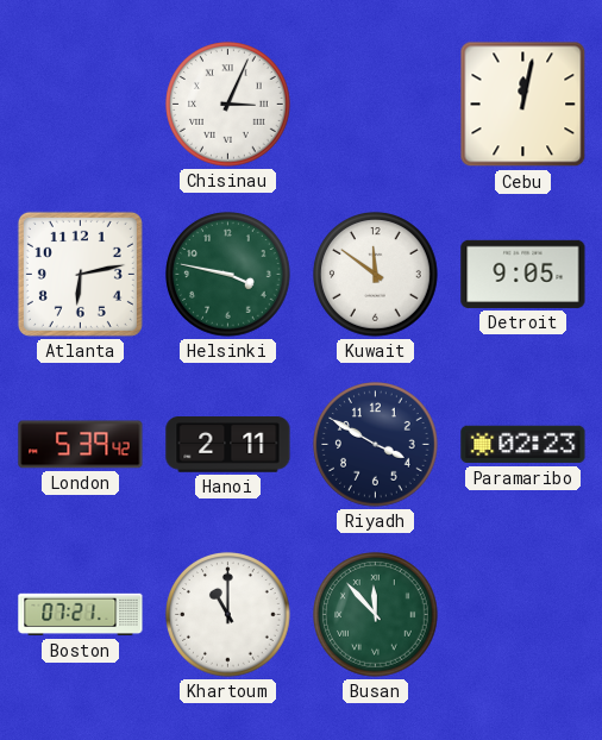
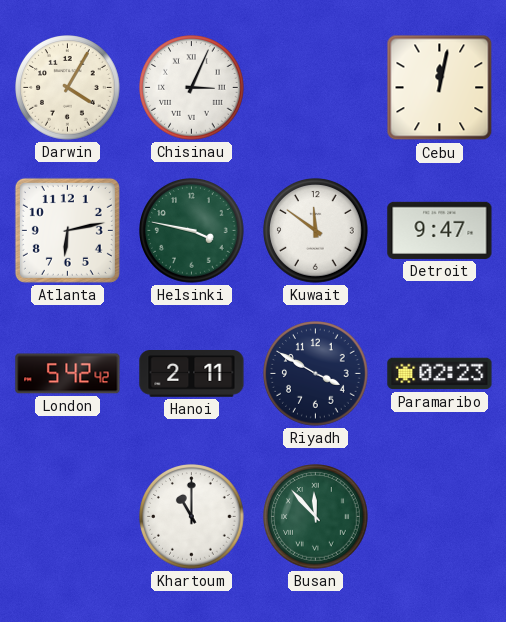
Darwin: none -> 4:05 (68, 88)
Detroit: 9:05 -> 9:47 (440, 230)
London: 5:39 -> 5:42 (68, 374)
Boston: 07:21 -> none (81, 615)
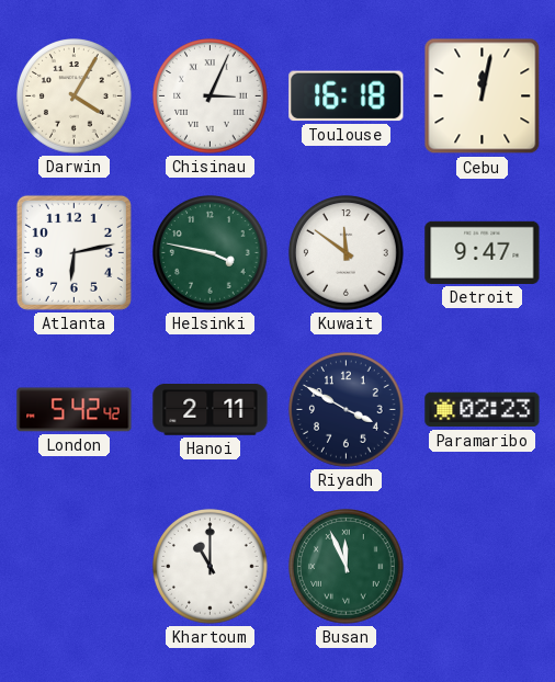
Toulouse: none -> 16:18 (347, 96)
Busan: 11:53 -> 11:56 (347, 567)
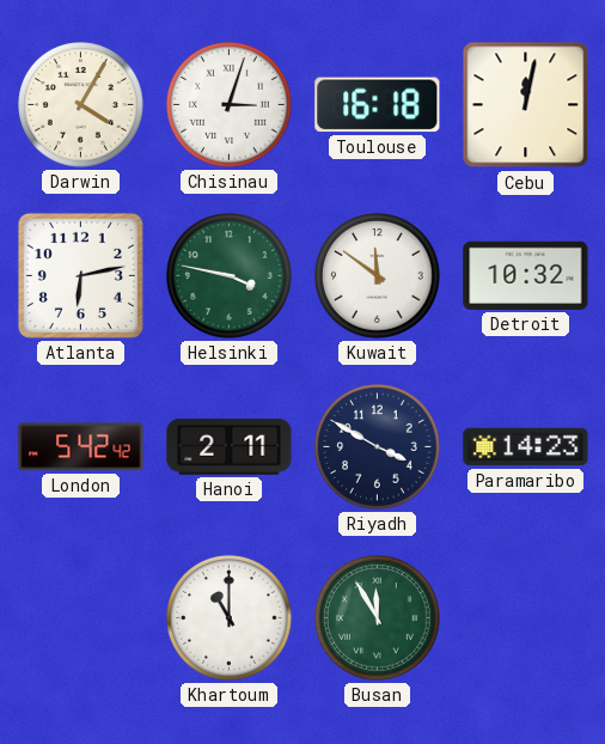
Chisinau: 3:04 -> 3:03 (230, 105)
Detroit: 9:47 -> 10:32 (526, 275)
Paramaribo: 02:23 -> 14:23 (526, 447)
Busan: 11:56 -> 11:55 (378, 618)
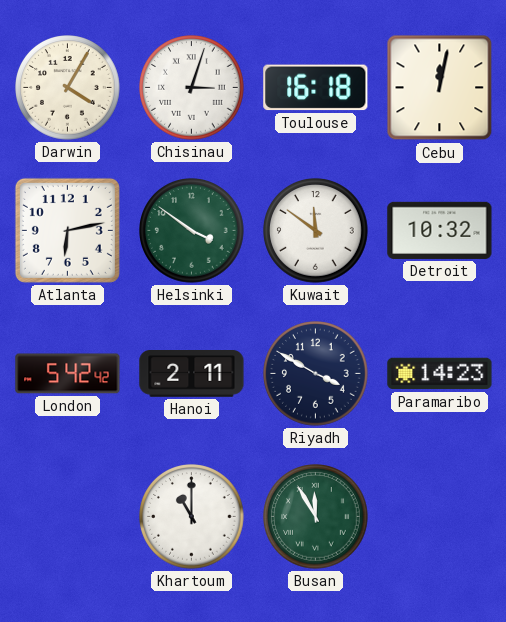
Helsinki: 3:47 -> 3:51 (192, 231)
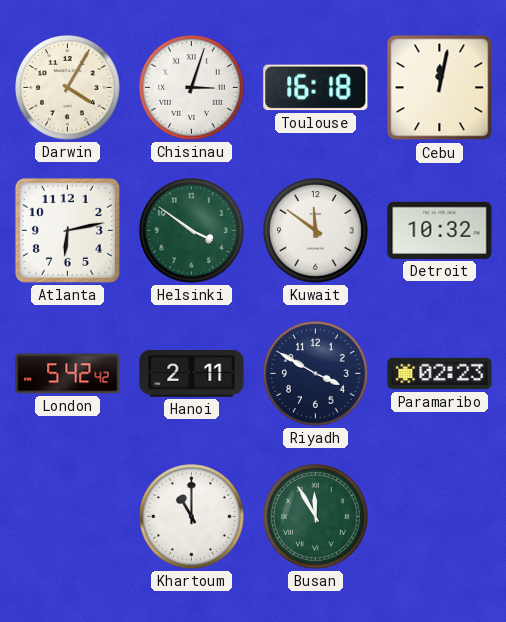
Paramaribo: 14:23 -> 02:23 (440, 374)
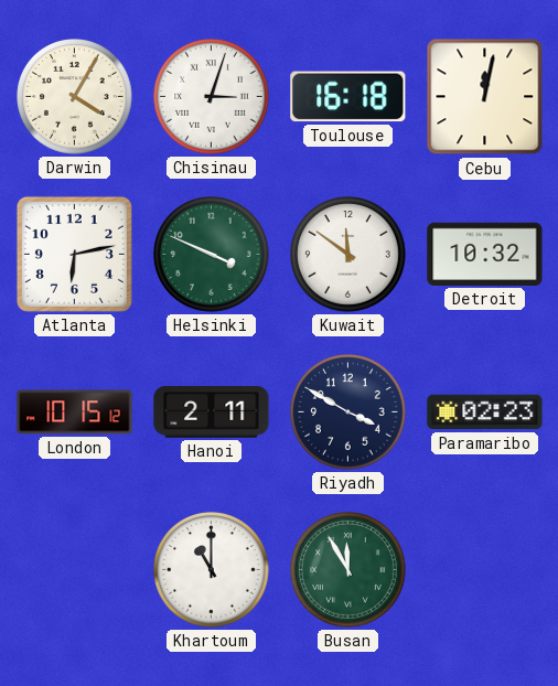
Helsinki: 3:51 -> 3:49 (212, 255)
London: 5:42 -> 10:15 (75, 412)
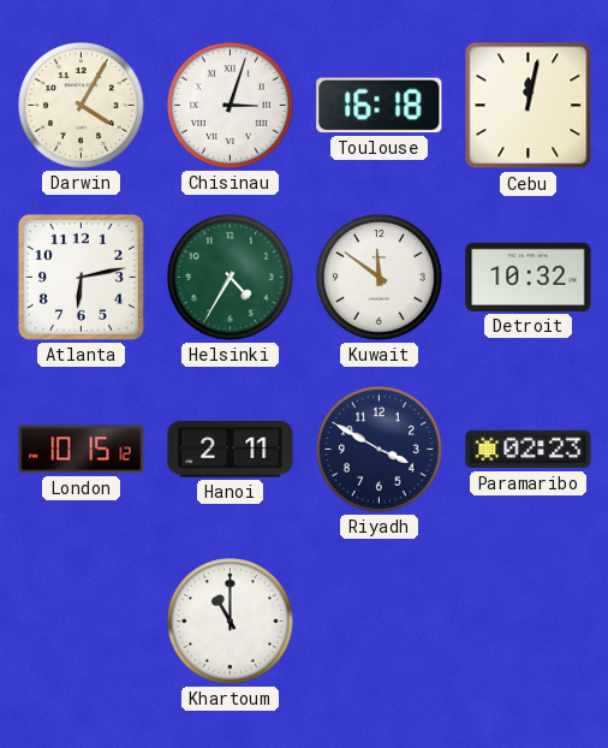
Helsinki: 3:49 -> 4:35 (231, 278)
Busan: 11:55 -> none (348, 570)
